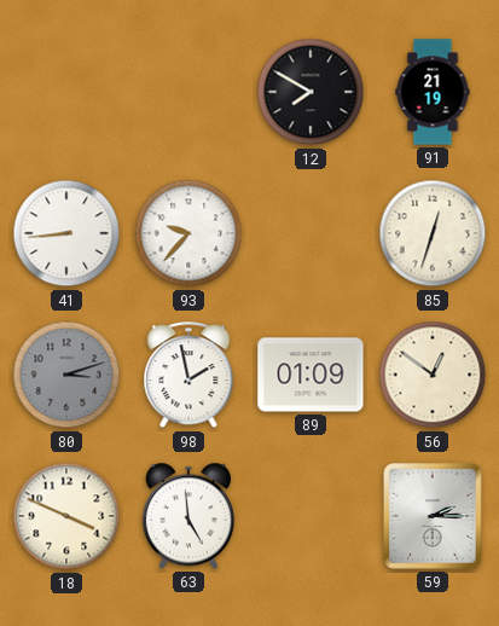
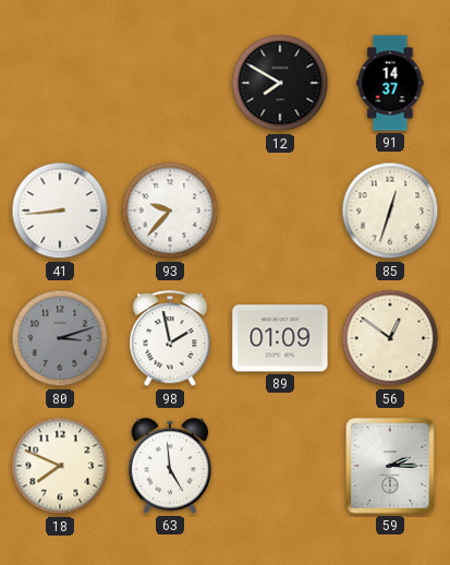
91: 21:19 -> 14:37 (390, 83)
18: 3:49 -> 7:49 (60, 466)
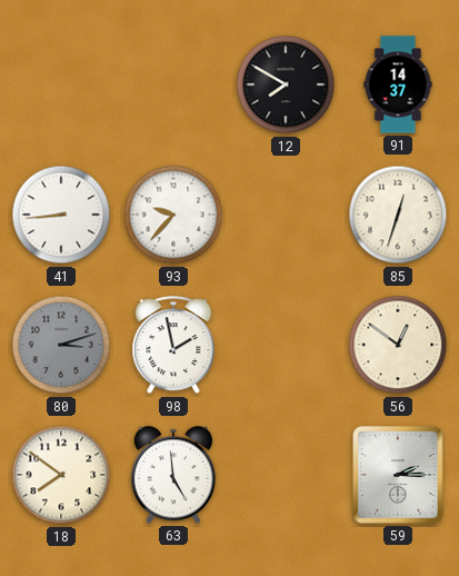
89: 01:09 -> none (280, 338)
18: 7:49 -> 7:51 (61, 475)
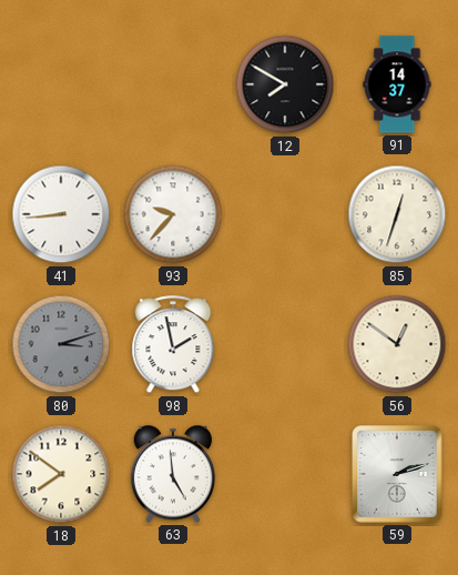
59: 2:15 -> 2:12 (397, 474)
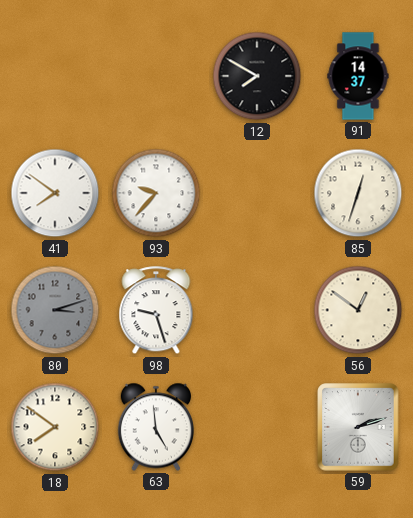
41: 8:44 -> 7:51 (55, 193)
98: 1:58 -> 9:27 (156, 311)
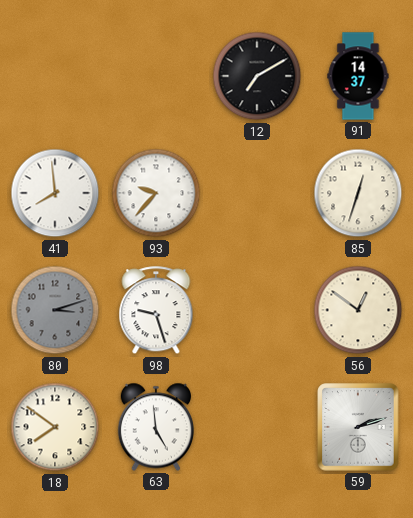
12: 7:50 -> 7:10 (257, 76)
41: 7:51 -> 7:59 (55, 193)
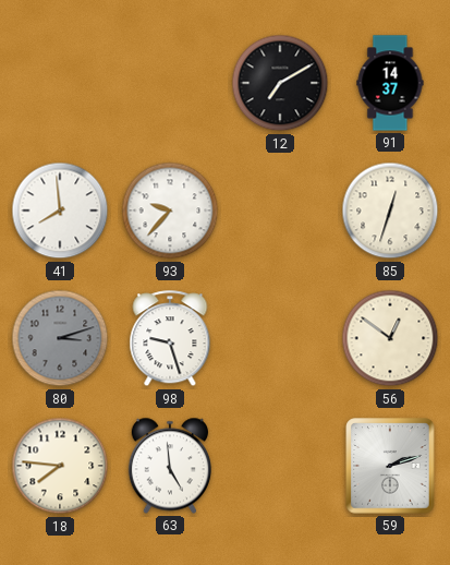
18: 7:51 -> 7:46 (60, 466)
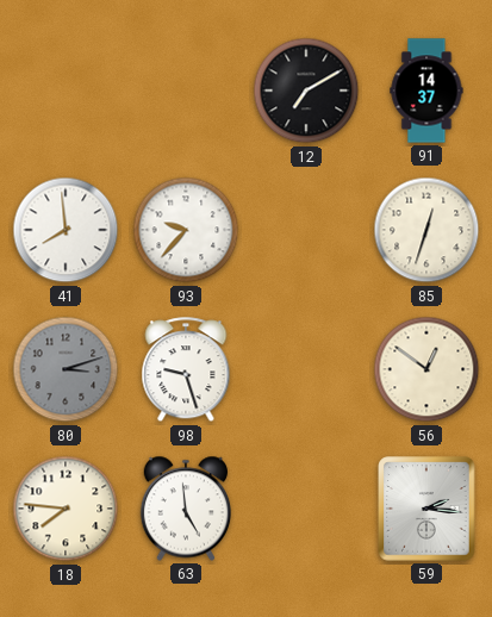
59: 2:12 -> 2:16 (426, 509)
